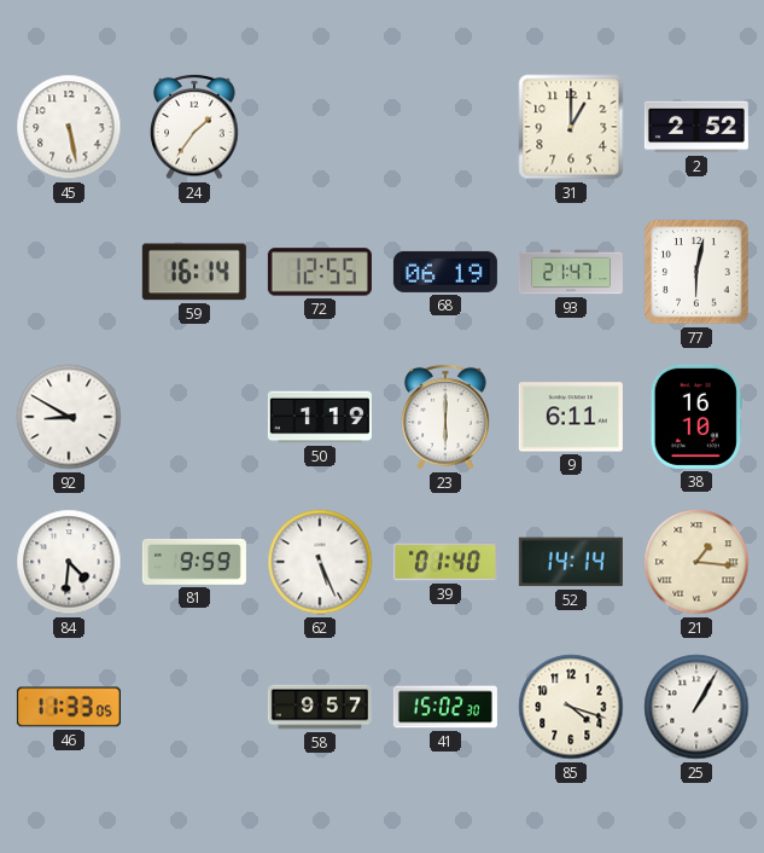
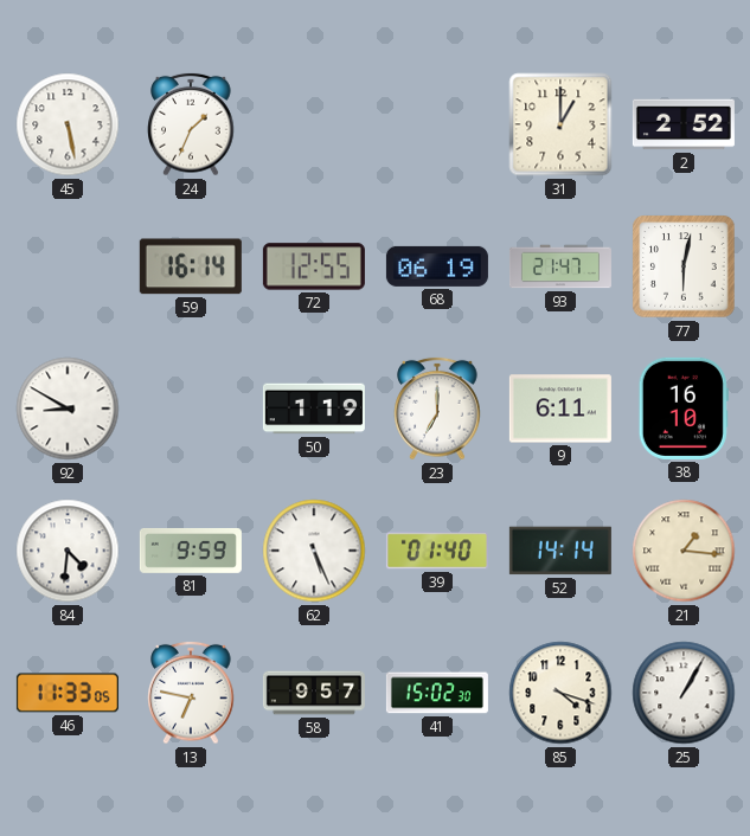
24: 1:36 -> 1:34 (191, 124)
23: 6:00 -> 7:00 (437, 409)
13: none -> 6:47 (191, 693)
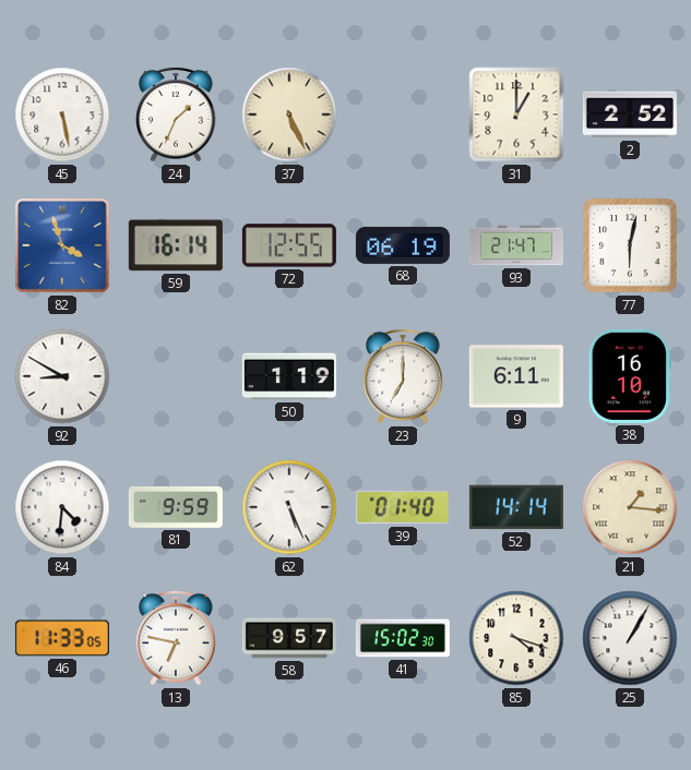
37: none -> 5:26 (289, 115)
82: none -> 3:57 (62, 245)
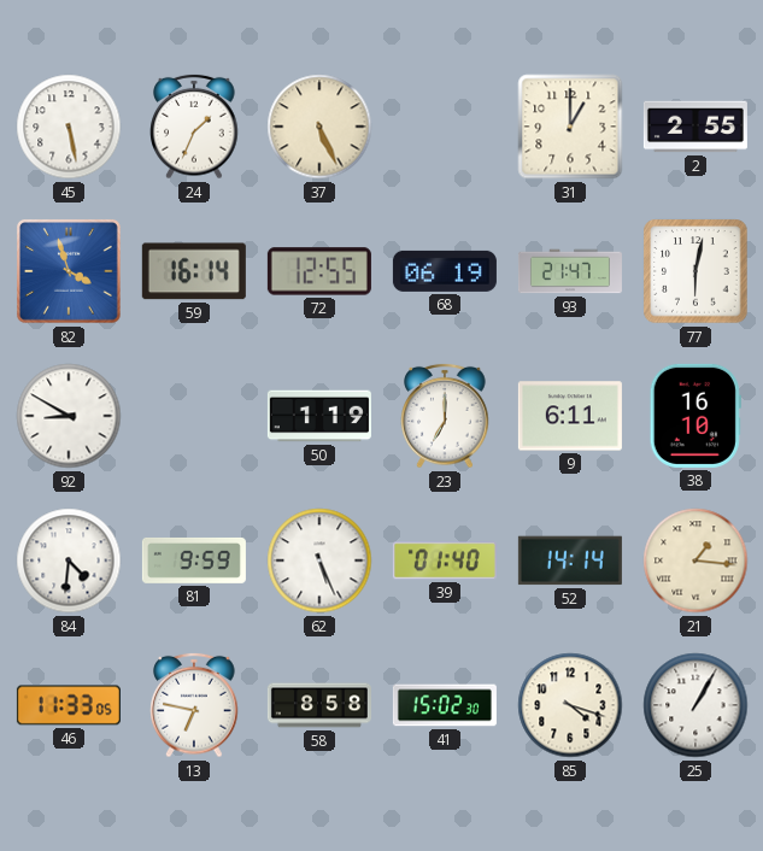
2: 2:52 -> 2:55 (695, 127)
58: 9:57 -> 8:58 (319, 705)
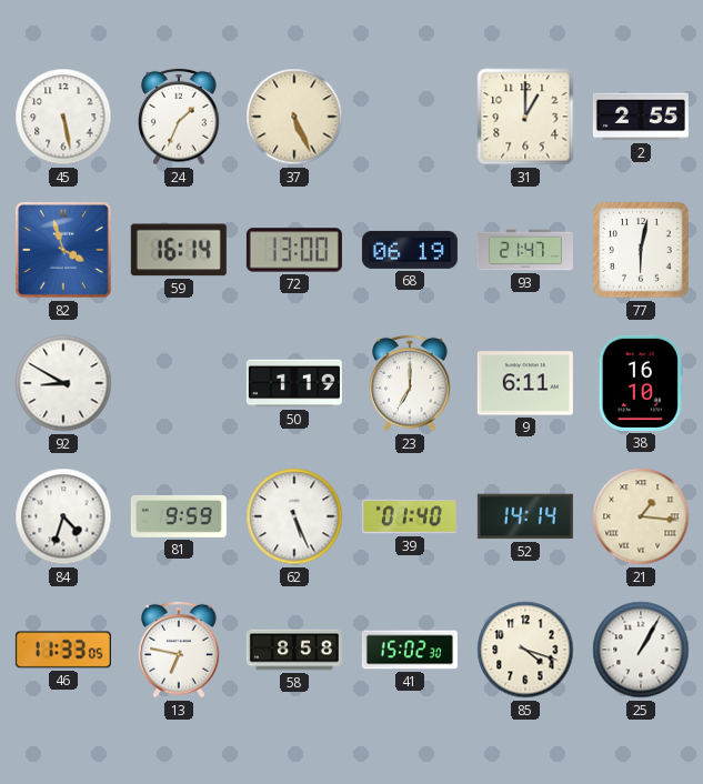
72: 12:55 -> 13:00 (294, 250)
84: 4:31 -> 4:33 (63, 516)
